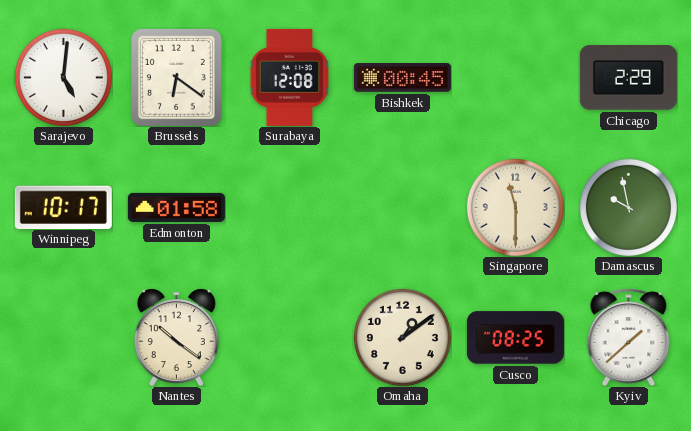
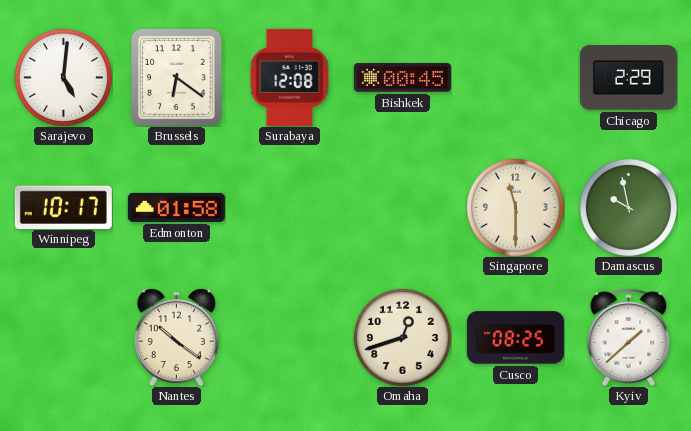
Omaha: 1:09 -> 12:42 (402, 337)
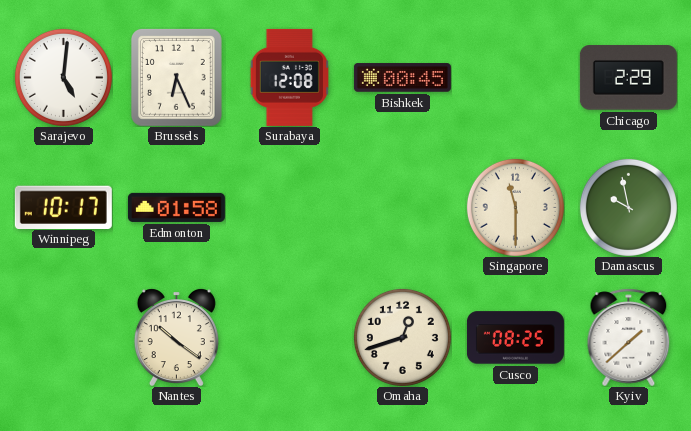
Brussels: 6:21 -> 6:26 (176, 77)
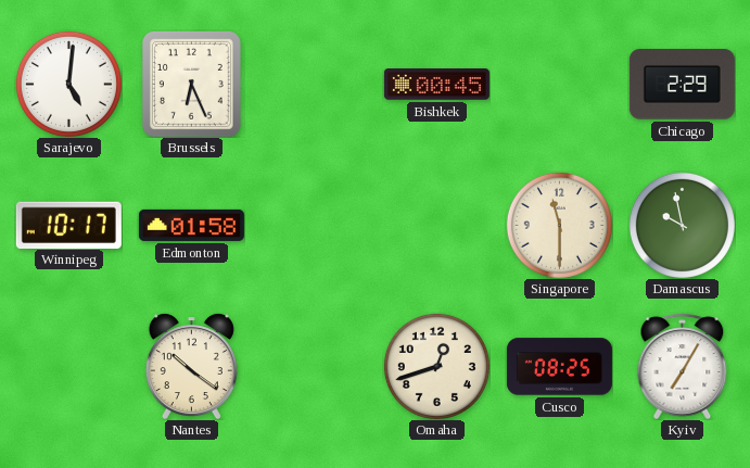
Surabaya: 12:08 -> none (289, 77)
Kyiv: 1:38 -> 7:05 (683, 366)
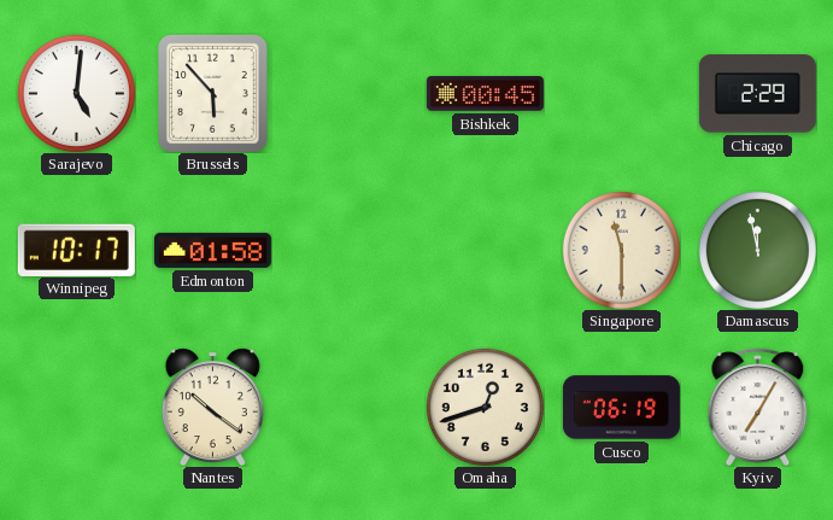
Brussels: 6:26 -> 5:53 (212, 93)
Damascus: 9:58 -> 11:58 (757, 250)
Cusco: 08:25 -> 06:19 (621, 408)
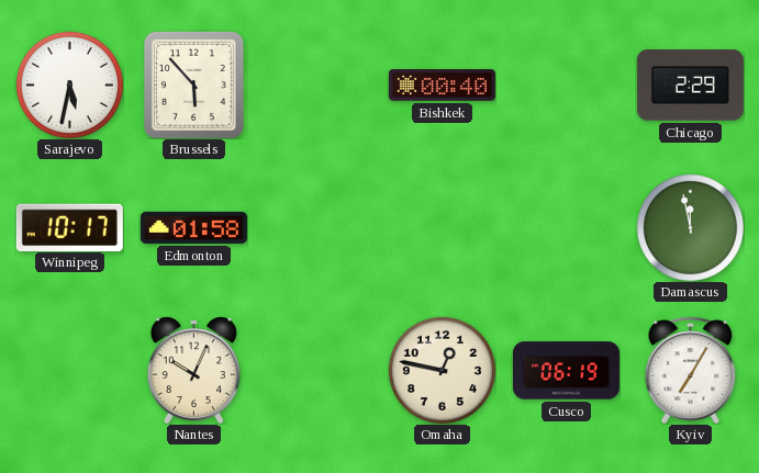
Sarajevo: 5:01 -> 5:32 (69, 85)
Bishkek: 00:45 -> 00:40 (442, 86)
Singapore: 11:30 -> none (621, 250)
Nantes: 10:21 -> 10:04 (193, 370)
Omaha: 12:42 -> 12:47 (442, 370)
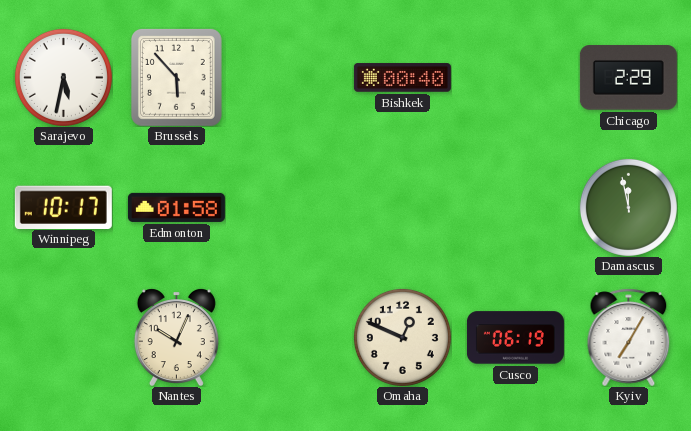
Omaha: 12:47 -> 12:49 (402, 337)
